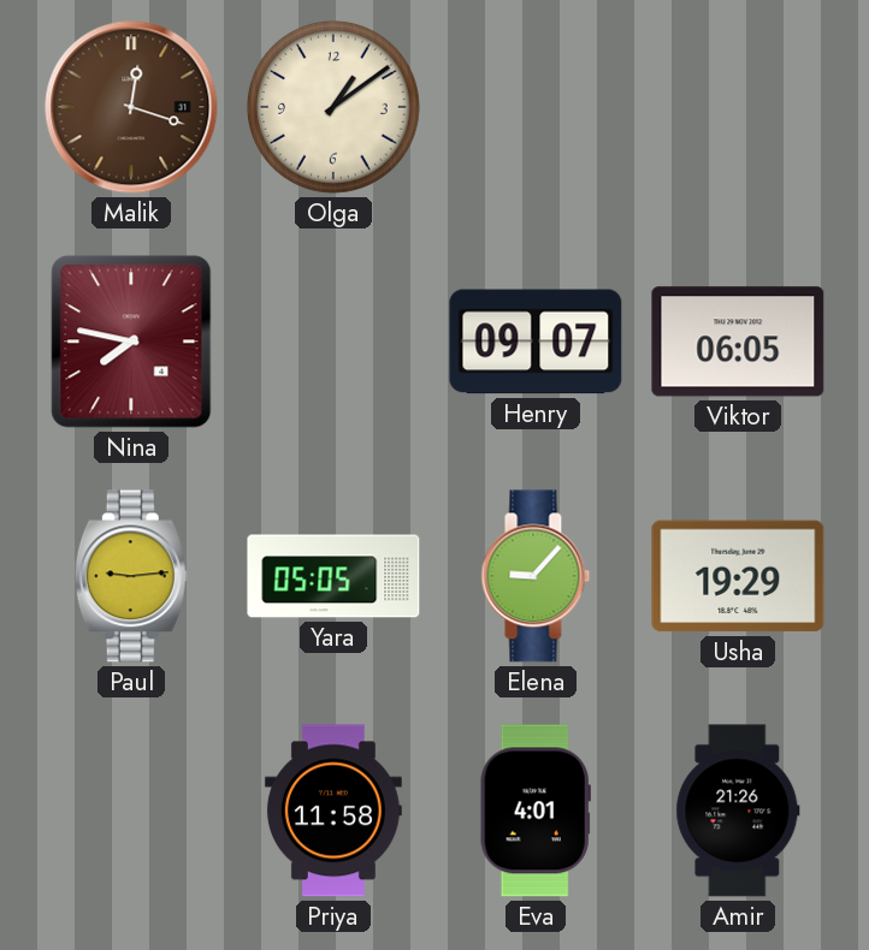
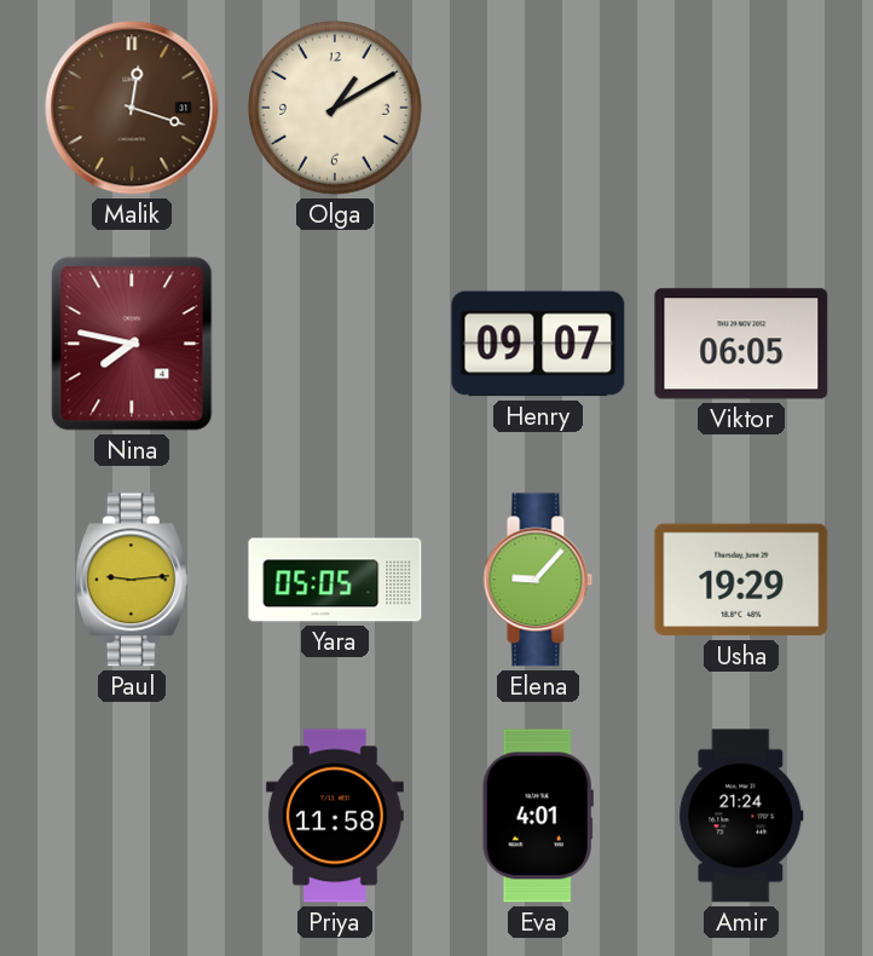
Olga: 1:09 -> 1:10 (335, 108)
Amir: 21:26 -> 21:24 (741, 816)
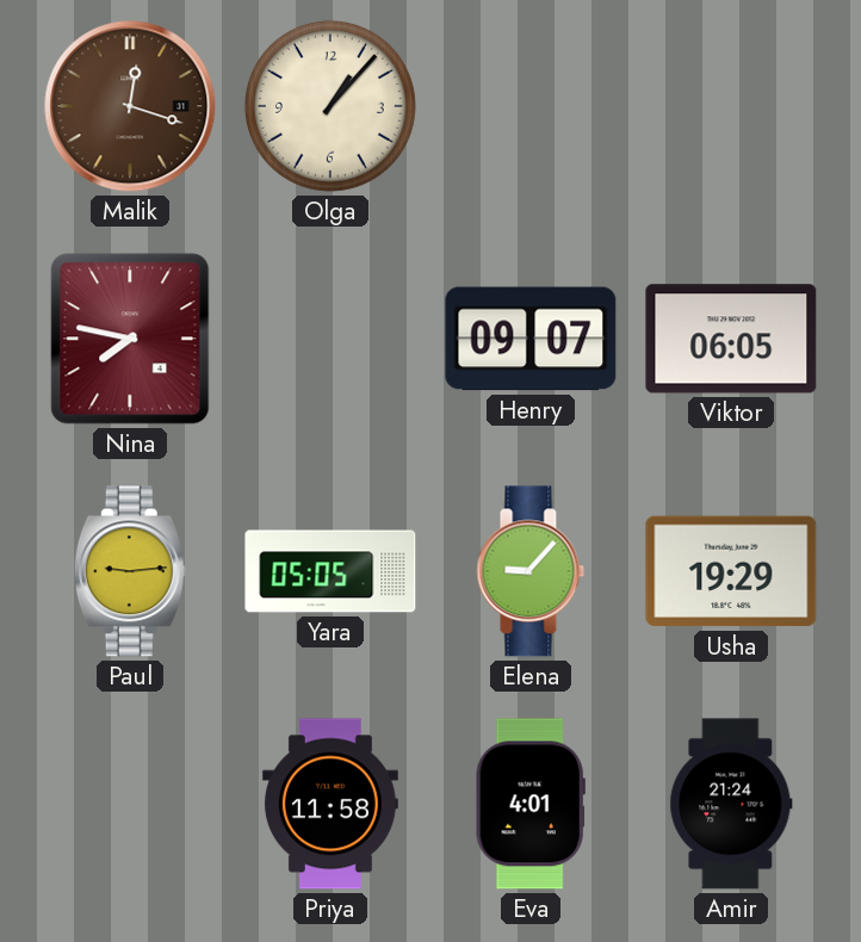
Olga: 1:10 -> 1:07 (330, 106)
